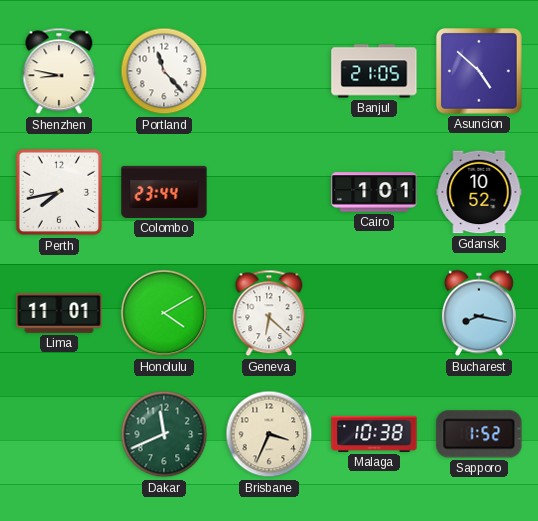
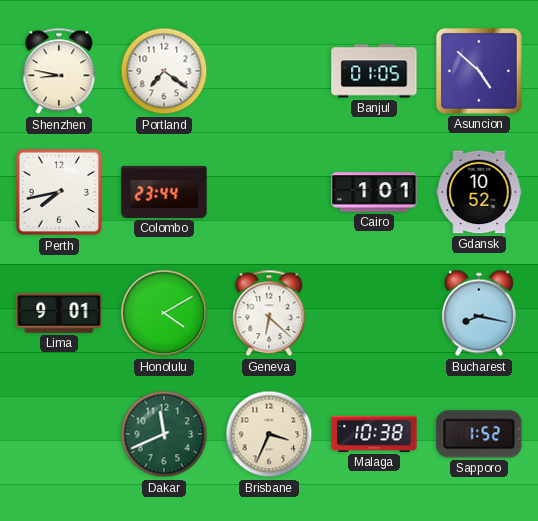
Portland: 11:23 -> 7:21 (164, 71)
Banjul: 21:05 -> 01:05 (374, 71)
Lima: 11:01 -> 9:01 (59, 313)
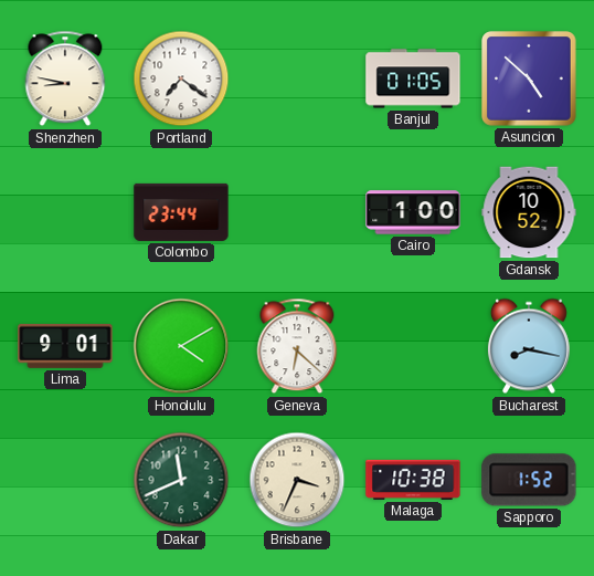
Perth: 7:43 -> none (59, 192)
Cairo: 1:01 -> 1:00 (413, 212)
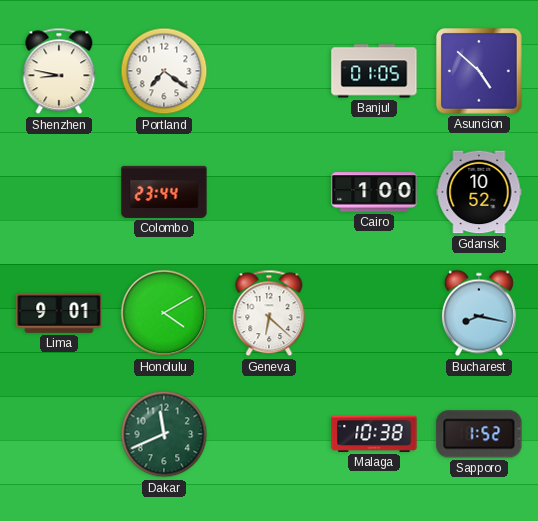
Brisbane: 3:34 -> none (297, 480)
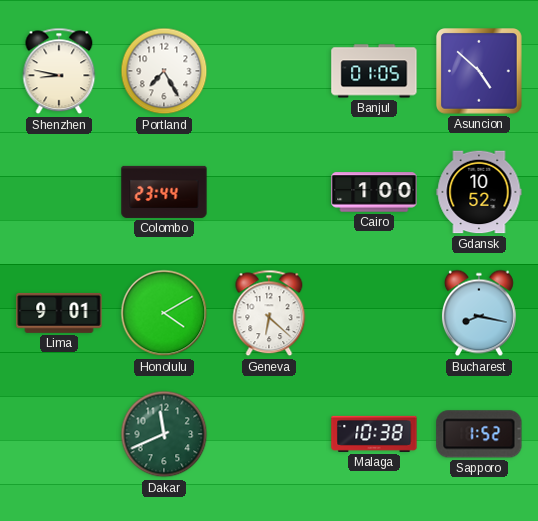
Portland: 7:21 -> 7:25 (164, 71)
